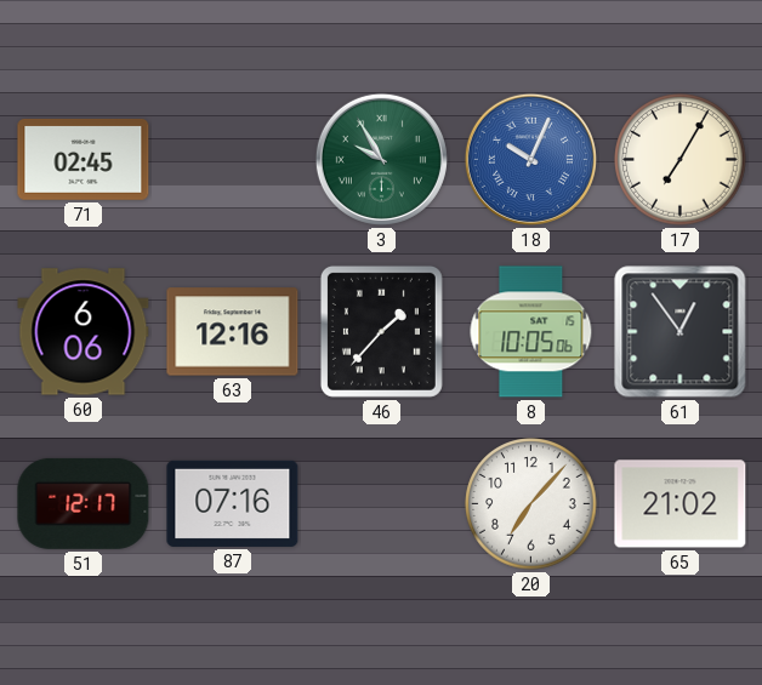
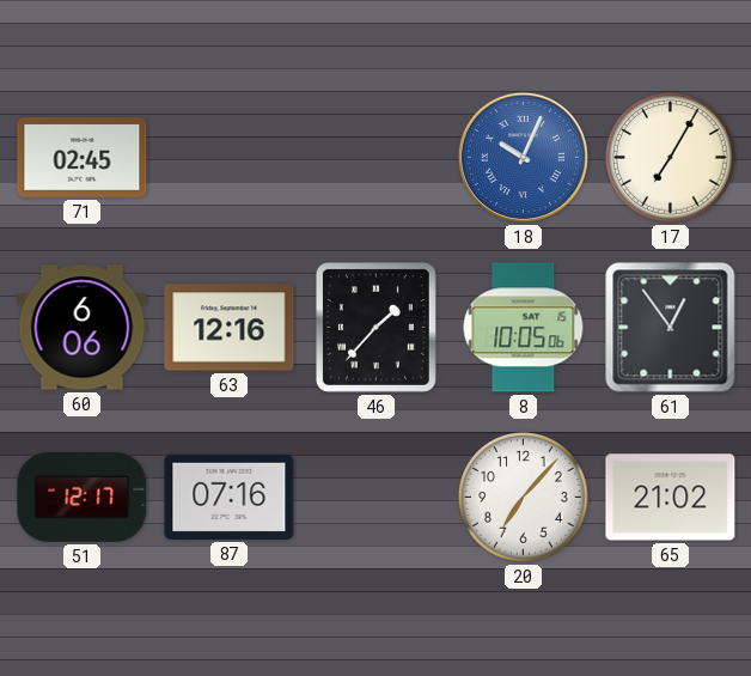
3: 9:55 -> none (381, 159)
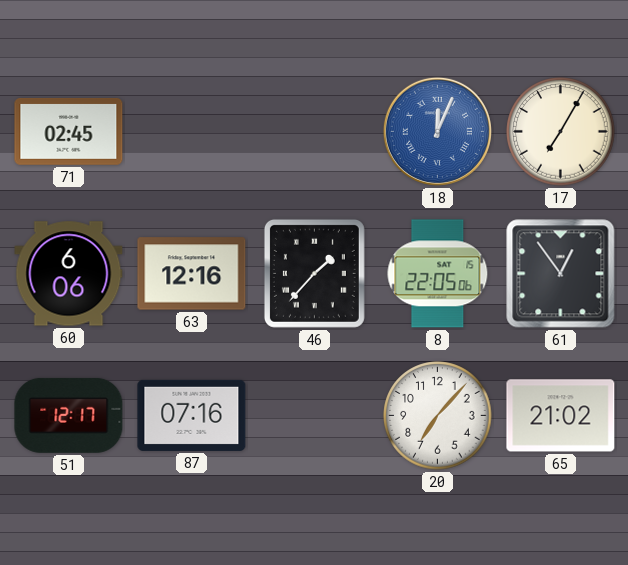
18: 10:04 -> 12:04 (437, 131)
8: 10:05 -> 22:05 (438, 274)
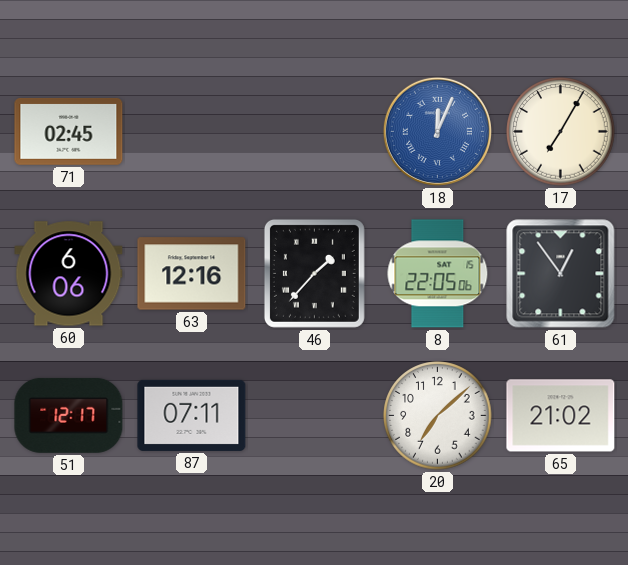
87: 07:16 -> 07:11 (192, 415)
20: 7:07 -> 7:08 (438, 416)
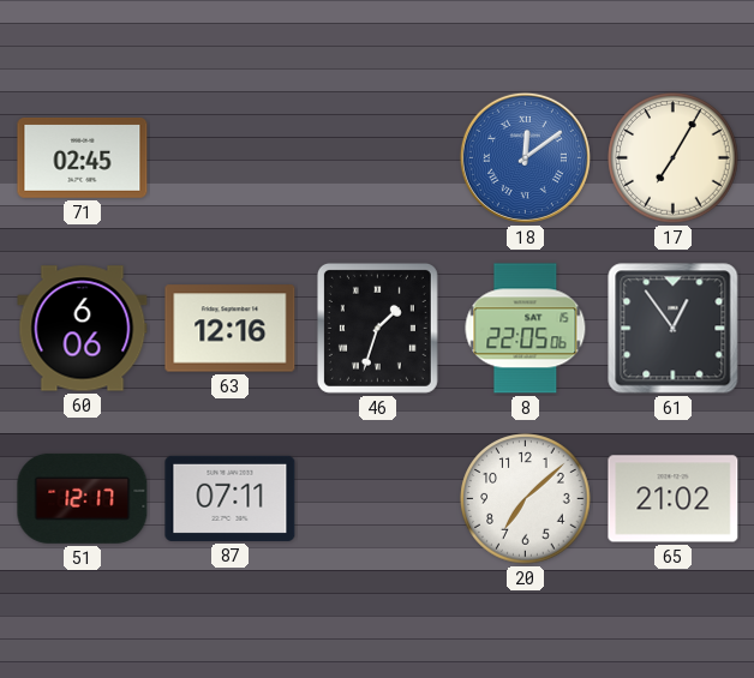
18: 12:04 -> 12:09 (525, 157)
46: 1:37 -> 1:33 (377, 328)
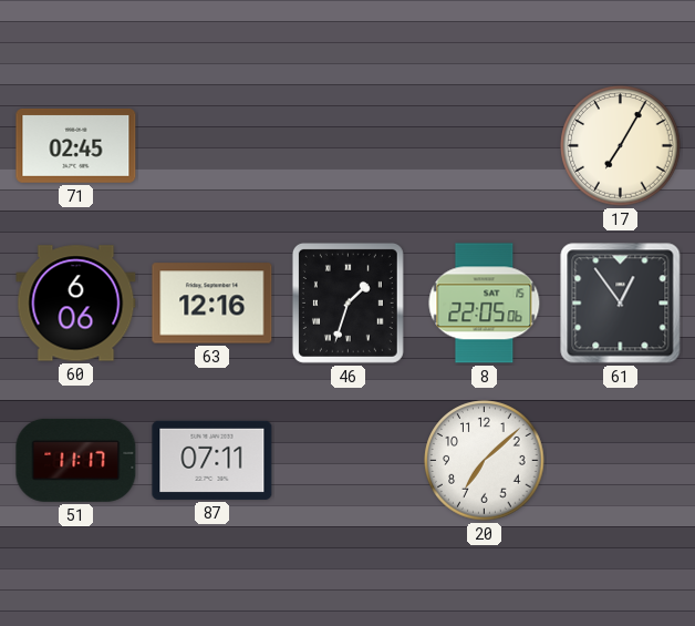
18: 12:09 -> none (525, 157)
51: 12:17 -> 11:17 (76, 460)
65: 21:02 -> none (674, 499)
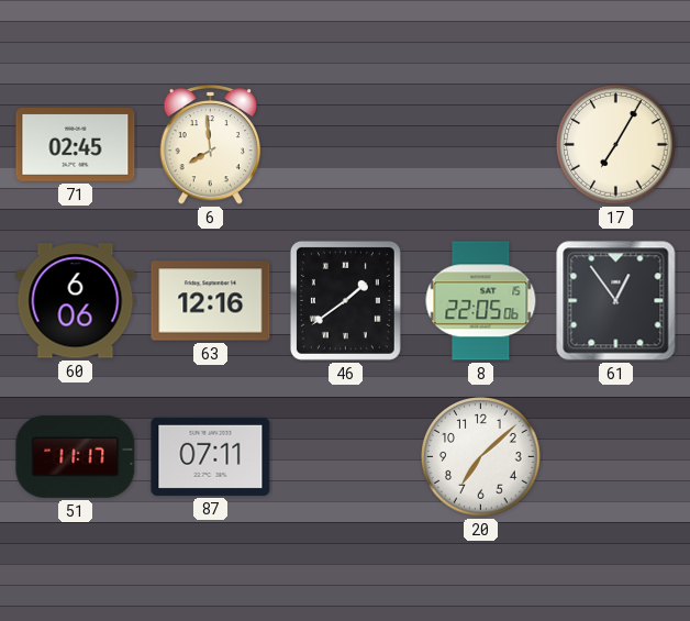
6: none -> 7:59 (211, 145)
46: 1:33 -> 1:39 (345, 300)
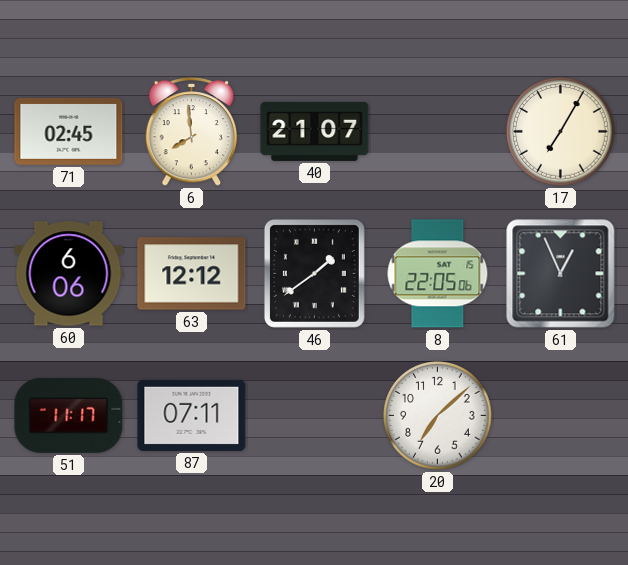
40: none -> 21:07 (315, 131)
63: 12:16 -> 12:12 (192, 274)
61: 12:54 -> 12:56 (561, 274)
